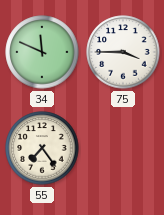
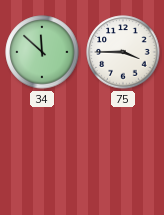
34: 11:49 -> 11:52 (42, 52)
55: 7:24 -> none (42, 148)
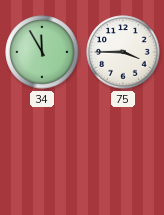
34: 11:52 -> 11:55 (42, 52)
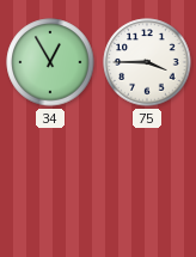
34: 11:55 -> 12:55 (50, 62)
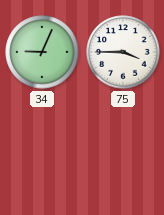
34: 12:55 -> 9:04 (42, 52)
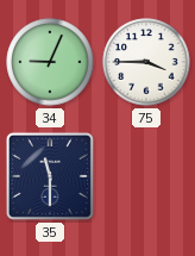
35: none -> 11:30 (50, 176)
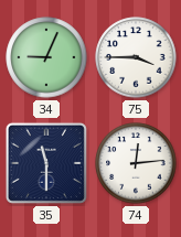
74: none -> 12:14 (136, 163)
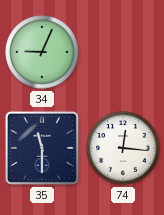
75: 3:45 -> none (136, 57)
74: 12:14 -> 12:16 (123, 148)
